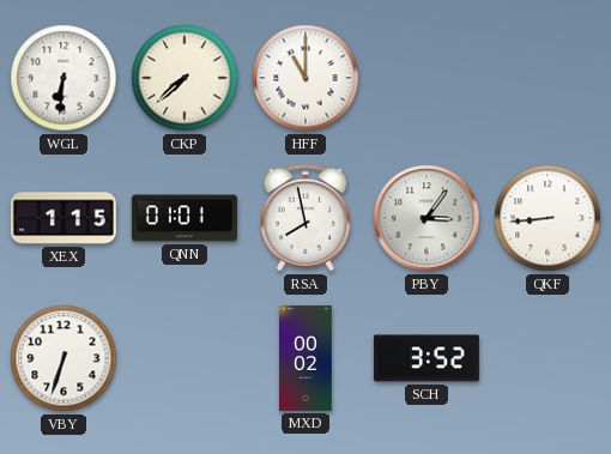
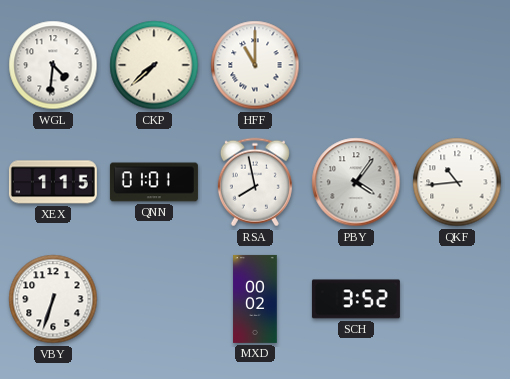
WGL: 6:31 -> 4:31 (53, 65)
PBY: 3:06 -> 4:06 (356, 182)
QKF: 8:44 -> 10:44 (457, 182)
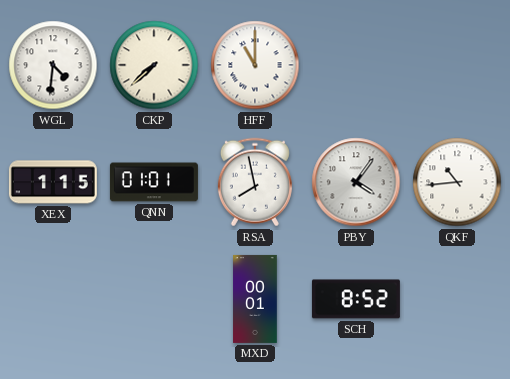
VBY: 6:33 -> none (53, 299)
MXD: 00:02 -> 00:01 (255, 299)
SCH: 3:52 -> 8:52 (356, 299)
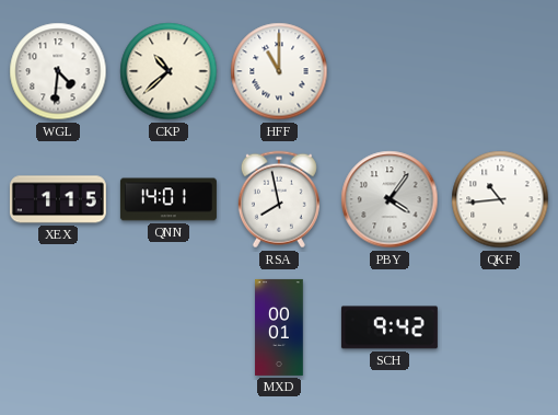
CKP: 7:38 -> 10:38 (168, 71)
QNN: 01:01 -> 14:01 (168, 199)
SCH: 8:52 -> 9:42 (390, 327)
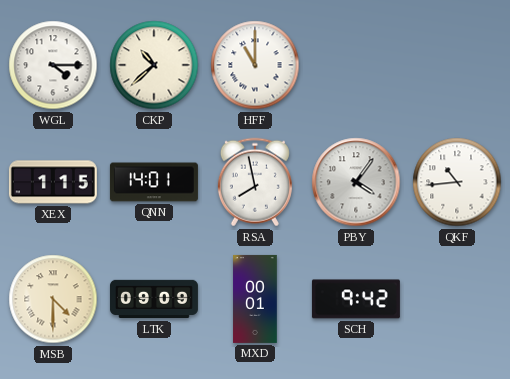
WGL: 4:31 -> 4:15 (53, 65)
MSB: none -> 4:30 (53, 299)
LTK: none -> 09:09 (154, 299)
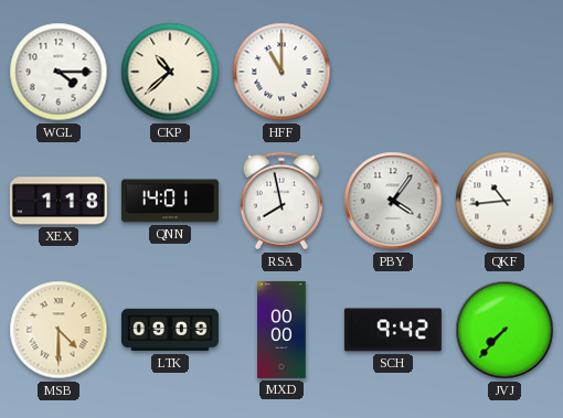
XEX: 1:15 -> 1:18 (59, 201)
MXD: 00:01 -> 00:00 (281, 330)
JVJ: none -> 7:37 (504, 330)
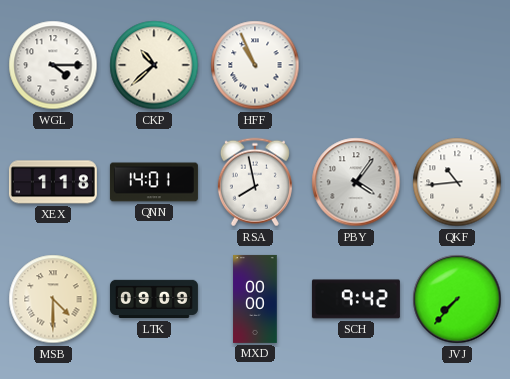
HFF: 11:00 -> 10:56 (255, 65)
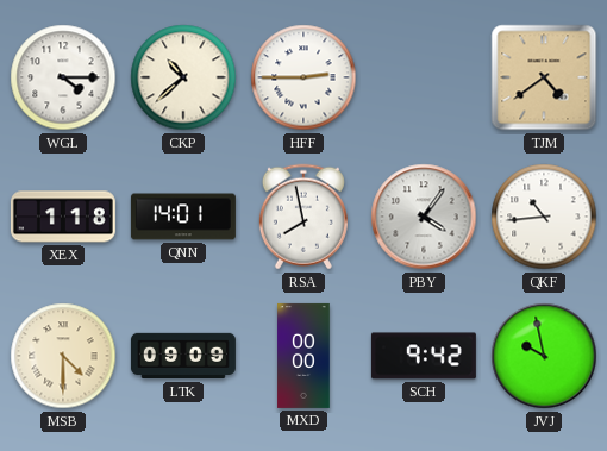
HFF: 10:56 -> 2:45 (303, 77)
TJM: none -> 4:39 (544, 77)
JVJ: 7:37 -> 9:58 (544, 356)
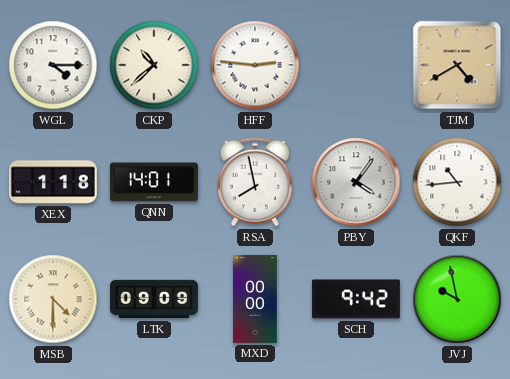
HFF: 2:45 -> 2:46 (255, 65)
TJM: 4:39 -> 4:40 (457, 65)
